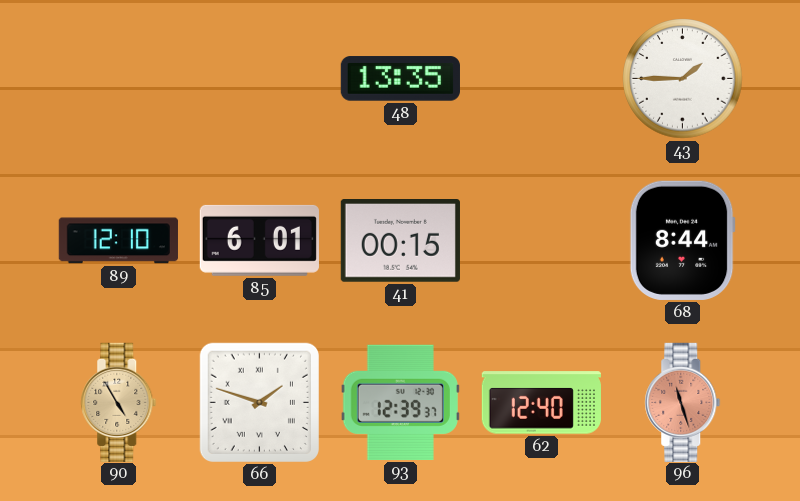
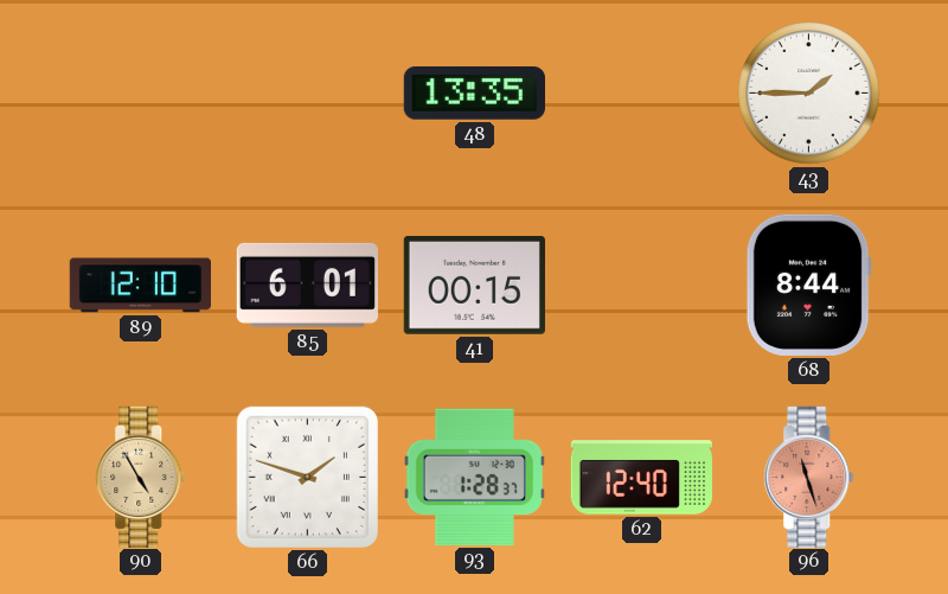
93: 12:39 -> 1:28 (474, 477)
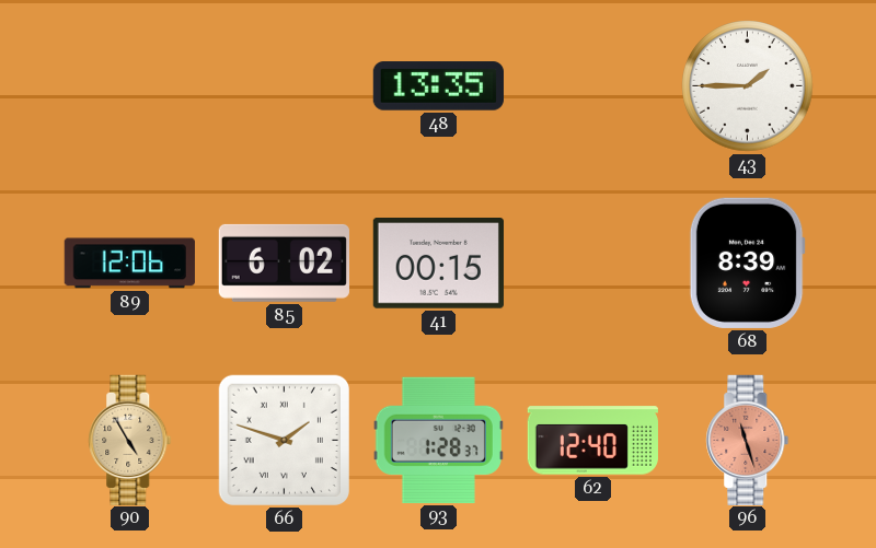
89: 12:10 -> 12:06 (129, 264)
85: 6:01 -> 6:02 (284, 263)
68: 8:44 -> 8:39 (747, 263)
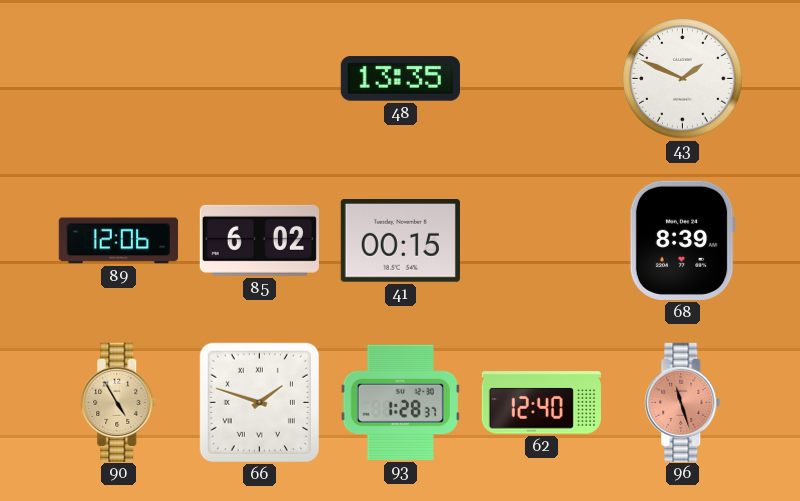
43: 1:45 -> 1:49 (683, 79)
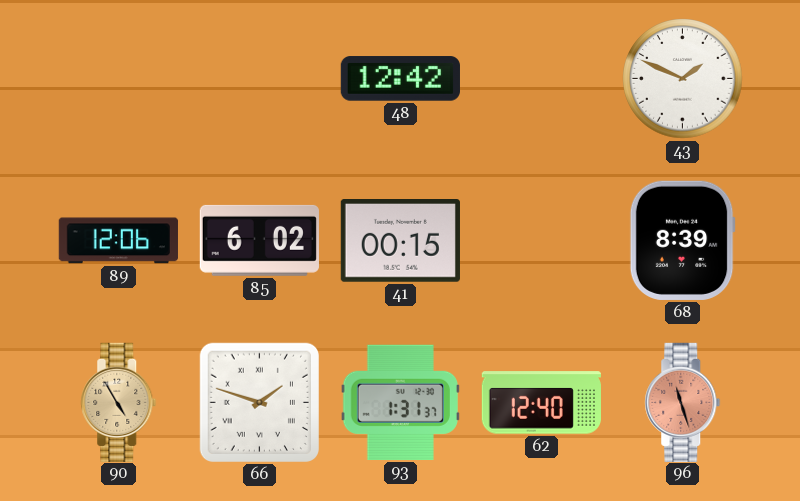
48: 13:35 -> 12:42 (400, 79)
93: 1:28 -> 1:31 (400, 402)
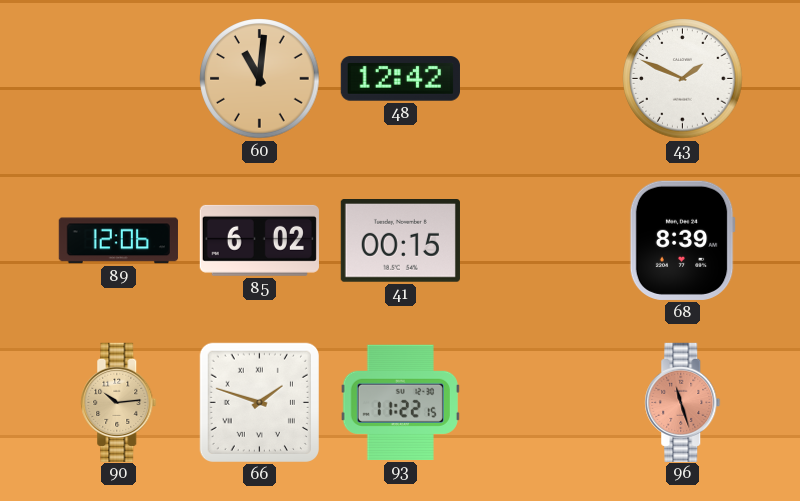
60: none -> 11:01 (260, 79)
90: 4:55 -> 10:14 (119, 402)
93: 1:31 -> 11:22 (400, 402)
62: 12:40 -> none (541, 403)
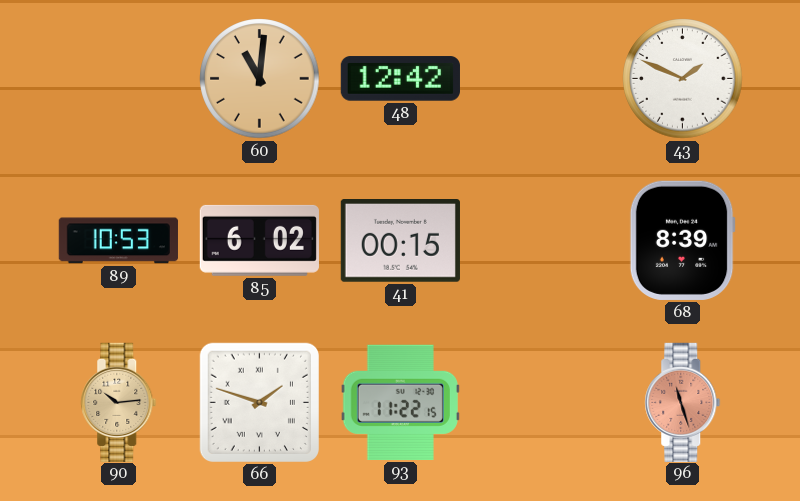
89: 12:06 -> 10:53 (118, 241)
